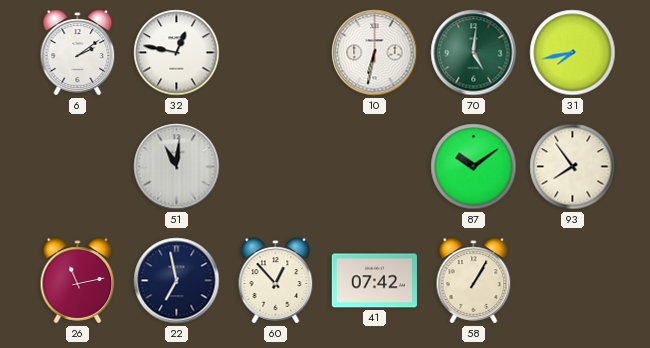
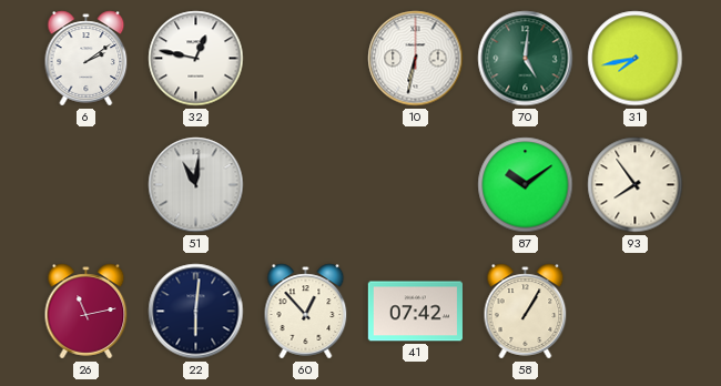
22: 6:58 -> 6:01 (196, 312)
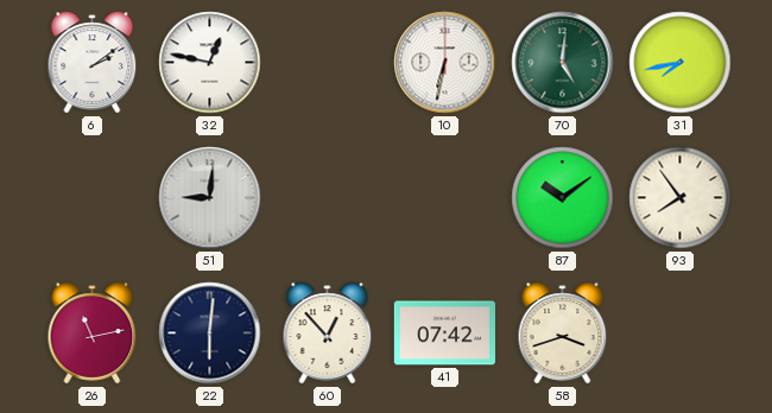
51: 11:01 -> 9:01 (210, 198)
58: 1:05 -> 3:42 (563, 333)
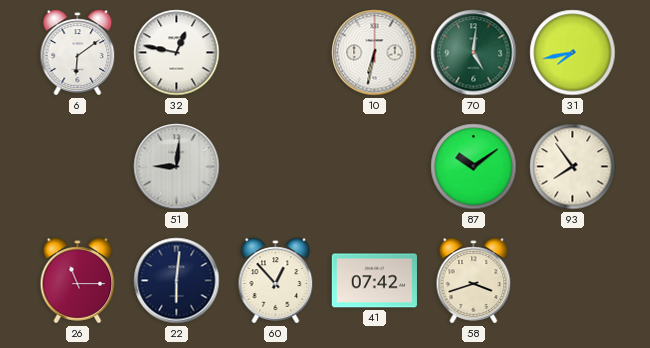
6: 2:09 -> 6:09 (78, 53)
26: 11:13 -> 11:15 (78, 281)
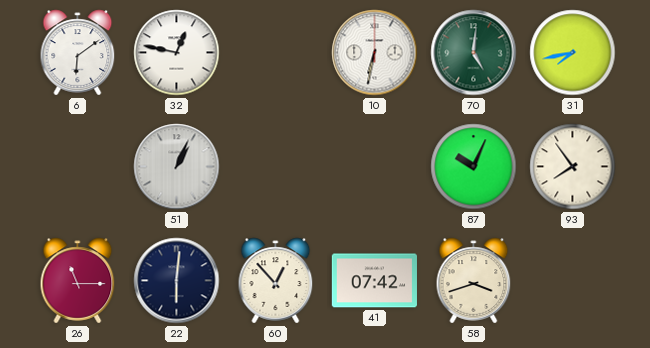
51: 9:01 -> 1:04 (177, 167)
87: 10:09 -> 10:04 (474, 167)
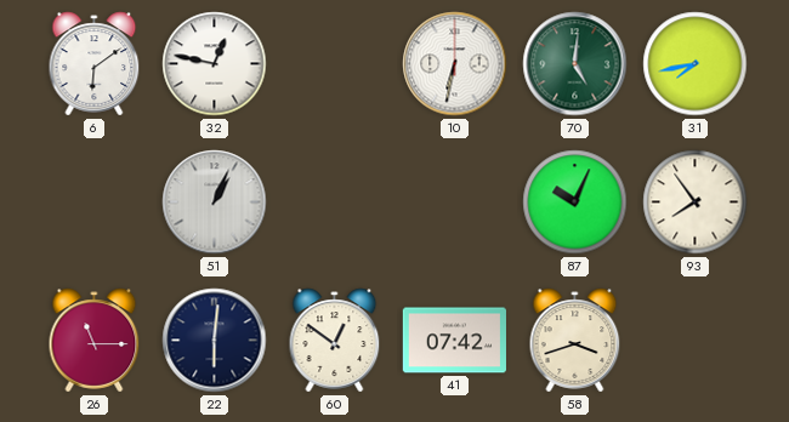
60: 12:53 -> 12:51 (335, 341)
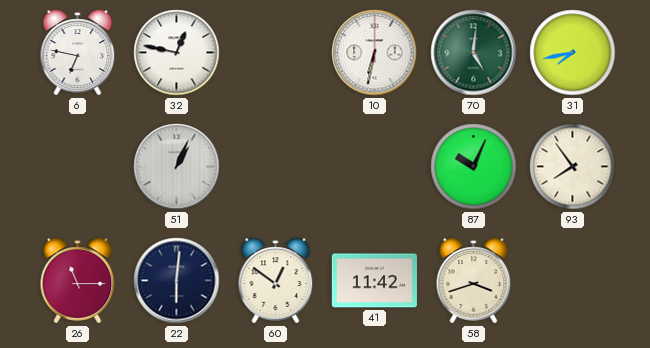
6: 6:09 -> 6:47 (78, 53)
41: 07:42 -> 11:42 (374, 281)
